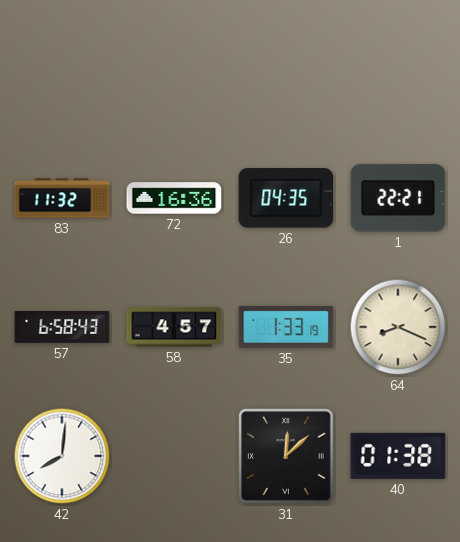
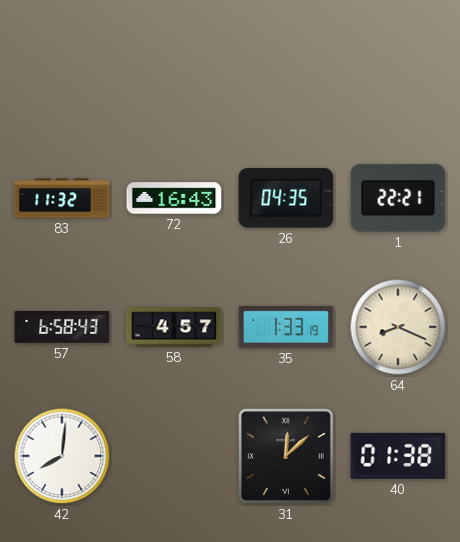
72: 16:36 -> 16:43 (174, 198)
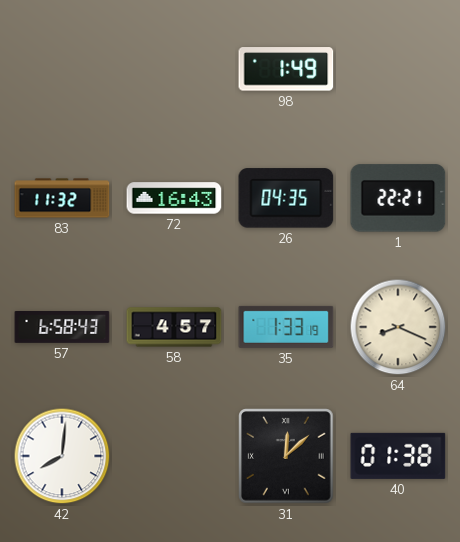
98: none -> 1:49 (286, 69)
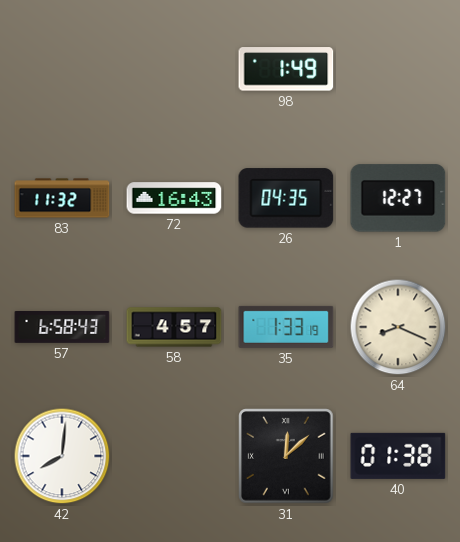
1: 22:21 -> 12:27 (398, 198)
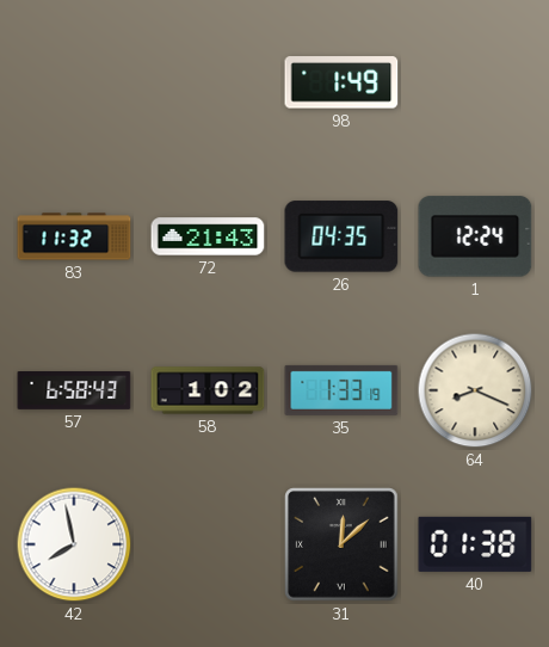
72: 16:43 -> 21:43 (208, 236)
1: 12:27 -> 12:24 (475, 236)
58: 4:57 -> 1:02 (208, 390)
42: 8:01 -> 7:58 (74, 544)
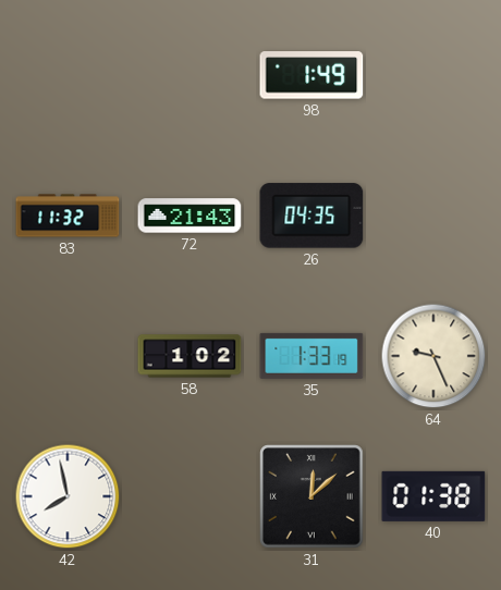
1: 12:24 -> none (475, 236)
57: 6:58 -> none (74, 392)
64: 8:19 -> 9:26 (433, 356)
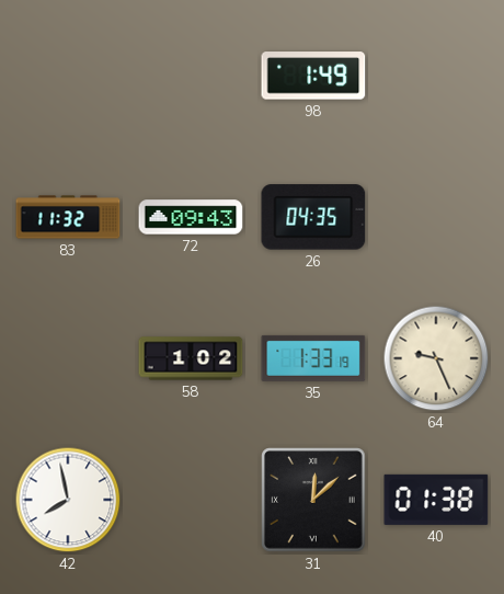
72: 21:43 -> 09:43 (191, 217)
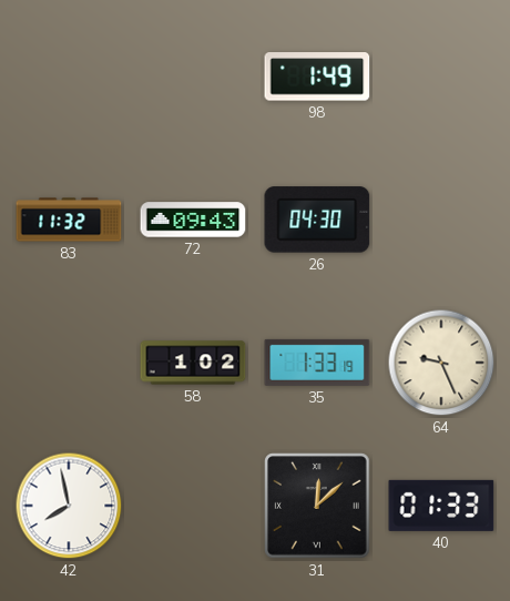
26: 04:35 -> 04:30 (317, 220)
40: 01:38 -> 01:33 (441, 506)
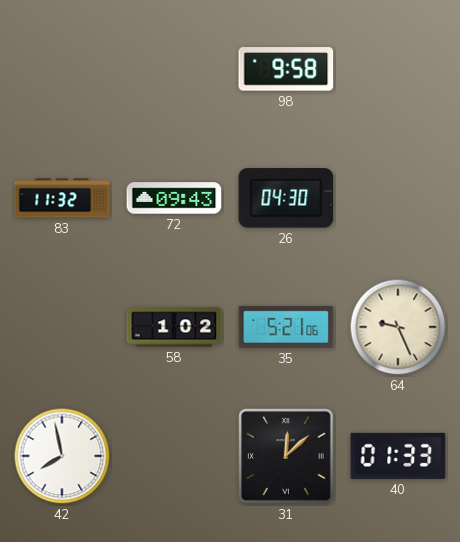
98: 1:49 -> 9:58 (286, 69)
35: 1:33 -> 5:21 (286, 327)
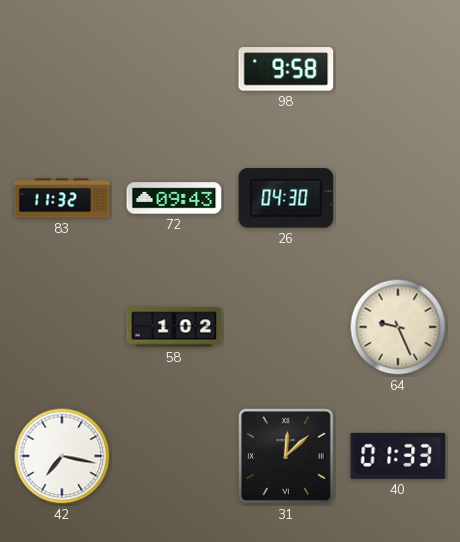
35: 5:21 -> none (286, 327)
42: 7:58 -> 7:17 (62, 456)
